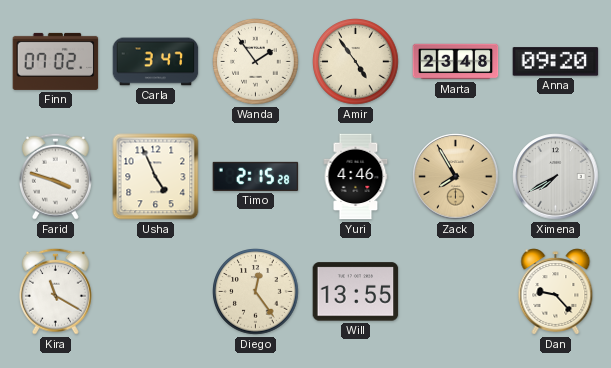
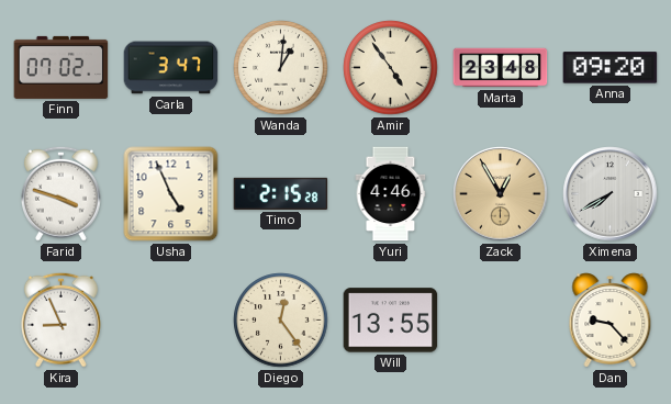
Wanda: 1:54 -> 1:01 (281, 68)
Zack: 7:55 -> 12:55 (501, 194)
Kira: 11:20 -> 8:56 (60, 319)
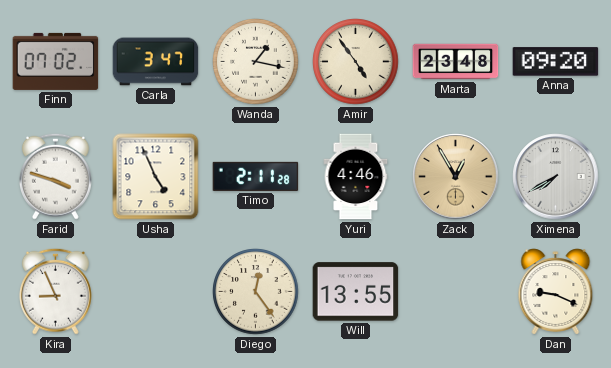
Wanda: 1:01 -> 1:17 (256, 62)
Timo: 2:15 -> 2:11 (256, 176)
Dan: 9:23 -> 9:19 (556, 292)
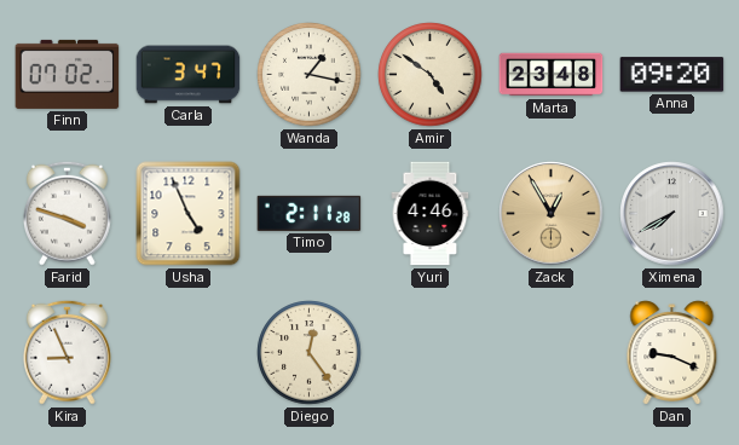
Amir: 4:54 -> 4:51 (431, 75)
Will: 13:55 -> none (356, 292)
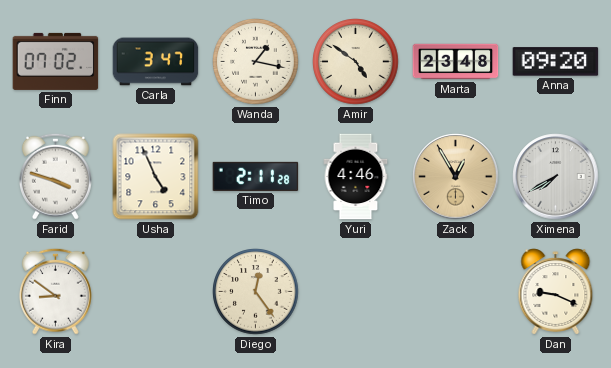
Kira: 8:56 -> 8:51 (55, 291)
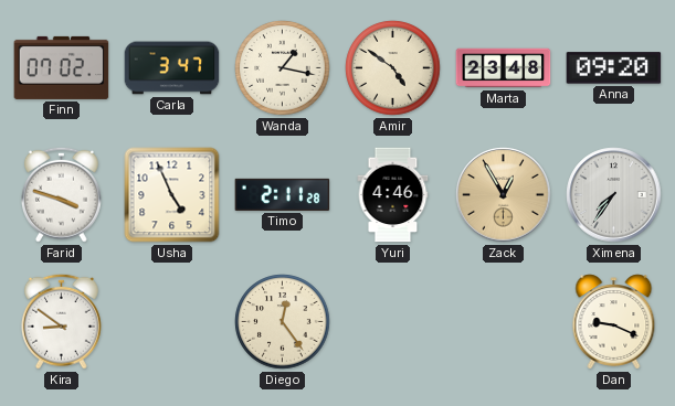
Ximena: 7:40 -> 7:36 (614, 195)
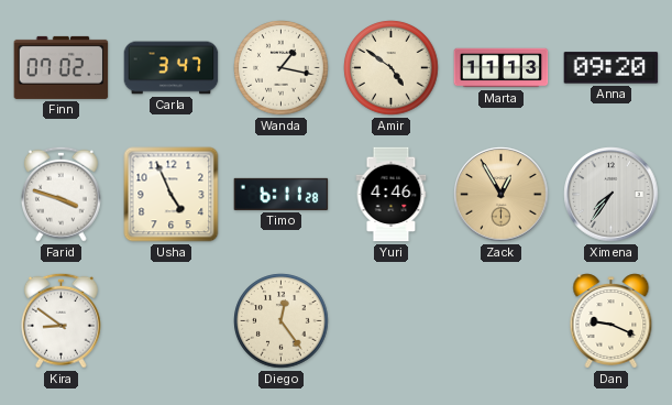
Marta: 23:48 -> 11:13 (502, 68)
Timo: 2:11 -> 6:11 (282, 194)
